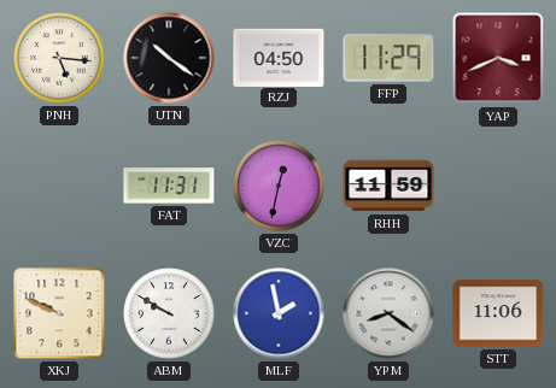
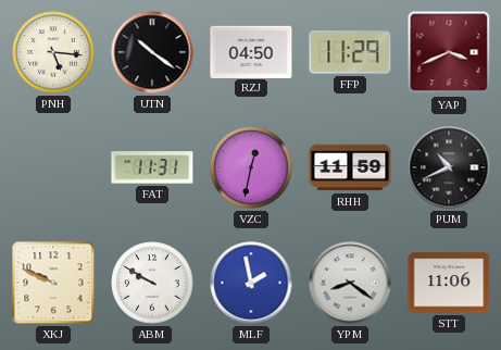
PUM: none -> 10:41 (449, 167)
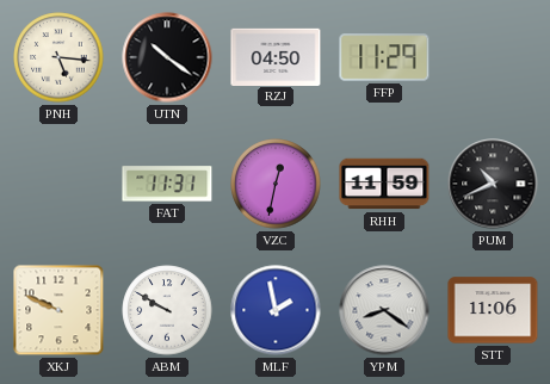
YAP: 3:41 -> none (449, 52)
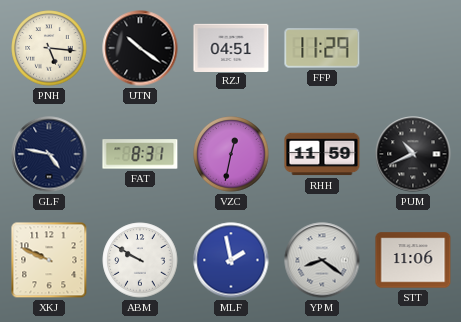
RZJ: 04:50 -> 04:51 (231, 47)
GLF: none -> 4:47 (49, 154)
FAT: 11:31 -> 8:31 (140, 154)
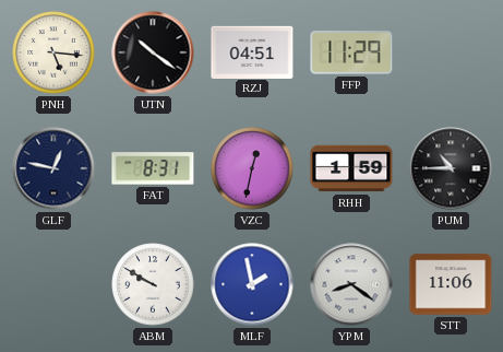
GLF: 4:47 -> 12:47 (53, 168)
RHH: 11:59 -> 1:59 (351, 168)
PUM: 10:41 -> 10:45 (451, 168)
XKJ: 9:49 -> none (49, 260)
